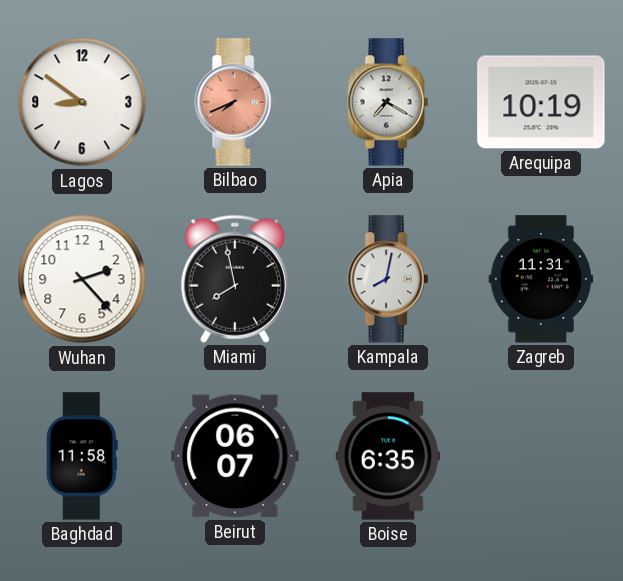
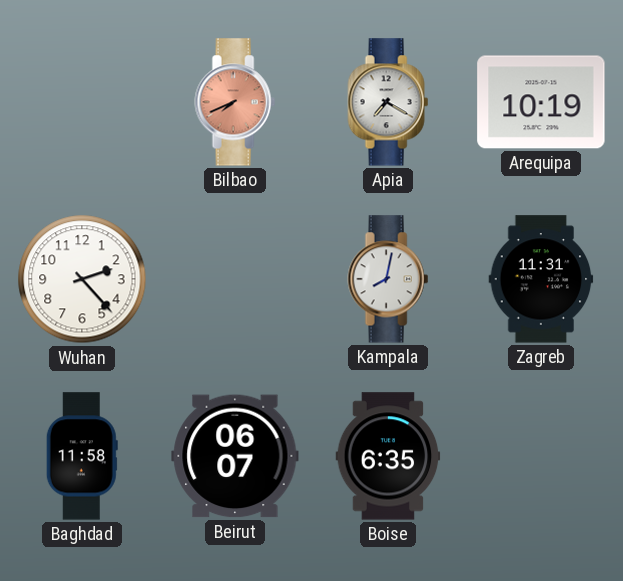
Lagos: 8:51 -> none (82, 102)
Miami: 7:58 -> none (235, 279)
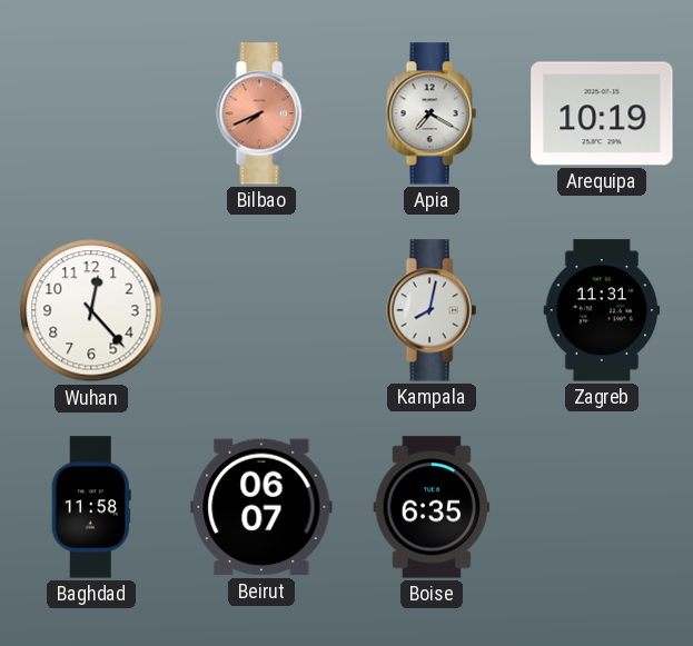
Wuhan: 2:23 -> 12:23 (91, 310)
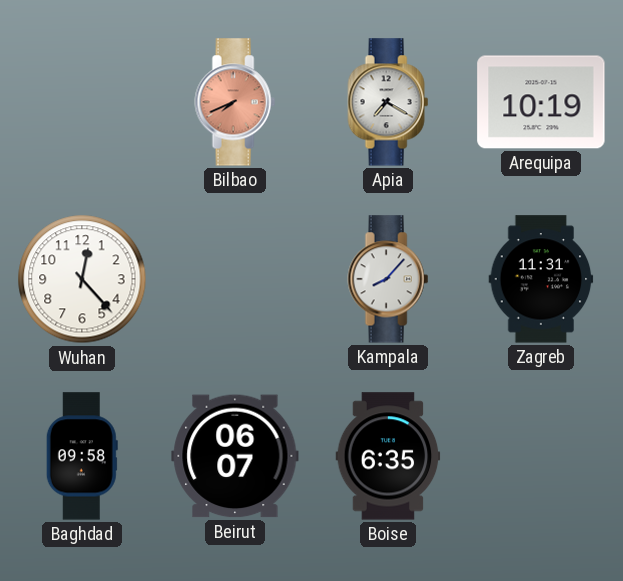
Kampala: 8:02 -> 8:07 (388, 279)
Baghdad: 11:58 -> 09:58 (82, 456)
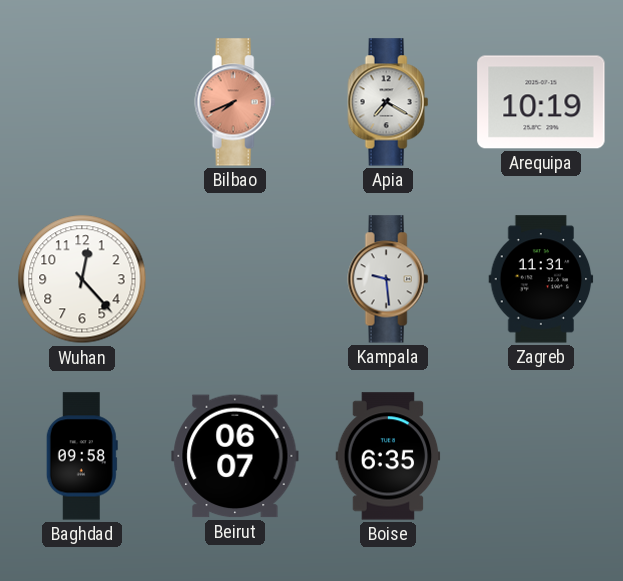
Kampala: 8:07 -> 9:29 (388, 279)
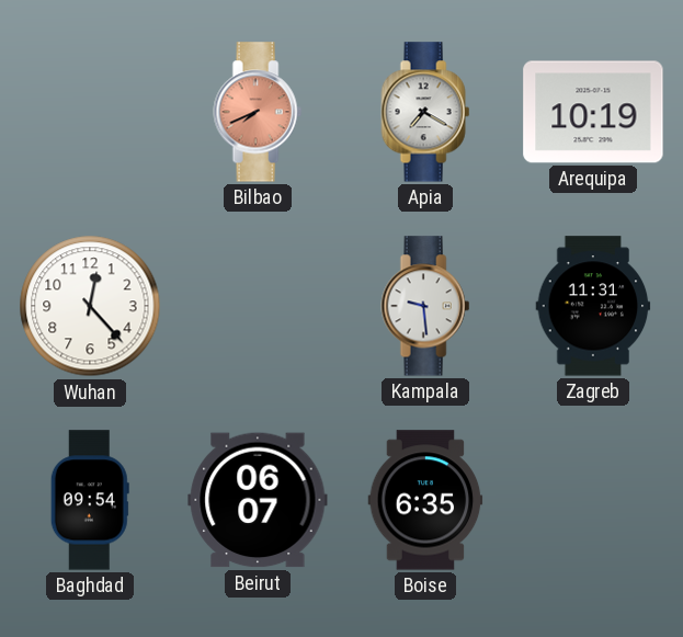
Baghdad: 09:58 -> 09:54 (90, 500)
